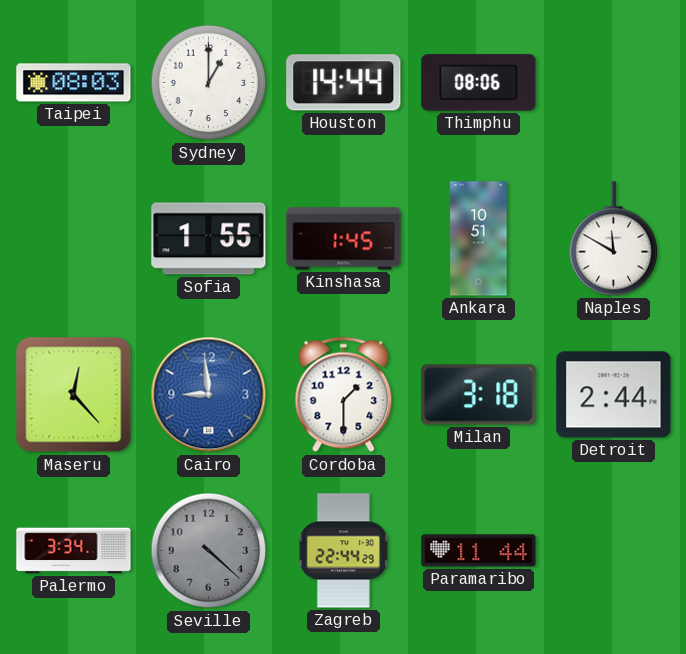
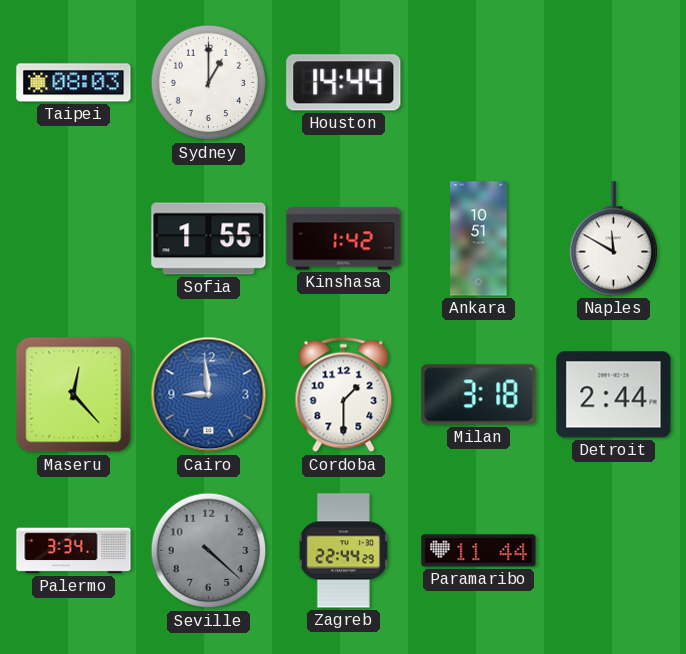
Thimphu: 08:06 -> none (479, 83)
Kinshasa: 1:45 -> 1:42 (344, 239)
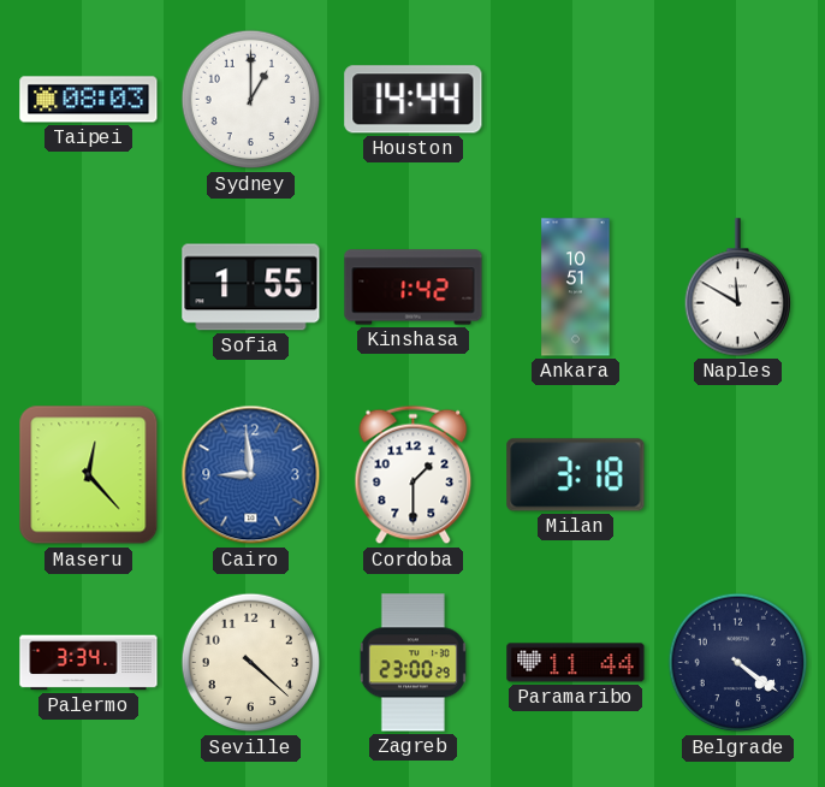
Detroit: 2:44 -> none (614, 395)
Seville dial: grey -> cream (251, 663)
Zagreb: 22:44 -> 23:00 (412, 663)
Belgrade: none -> 4:21 (738, 663)
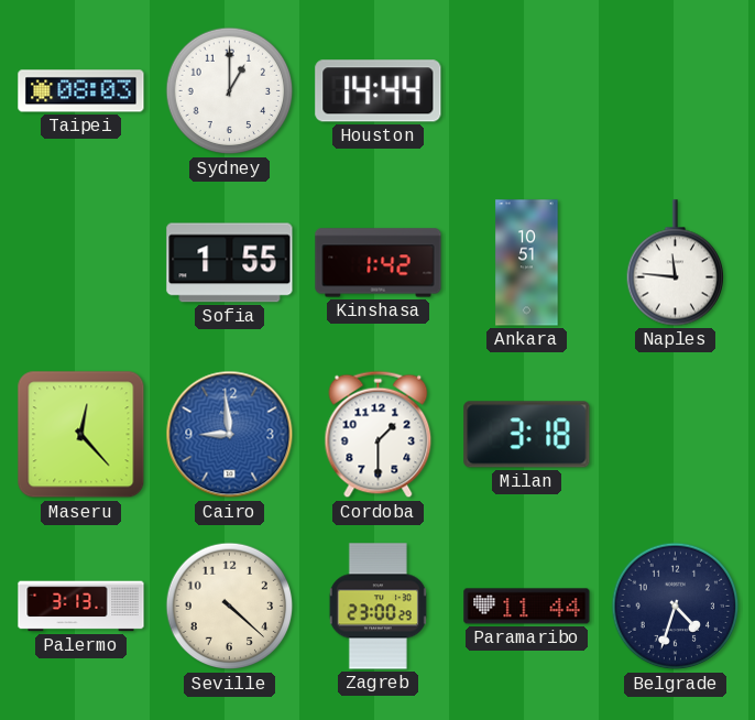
Naples: 11:50 -> 11:46 (676, 263)
Palermo: 3:34 -> 3:13 (81, 607)
Belgrade: 4:21 -> 4:33 (676, 607)
